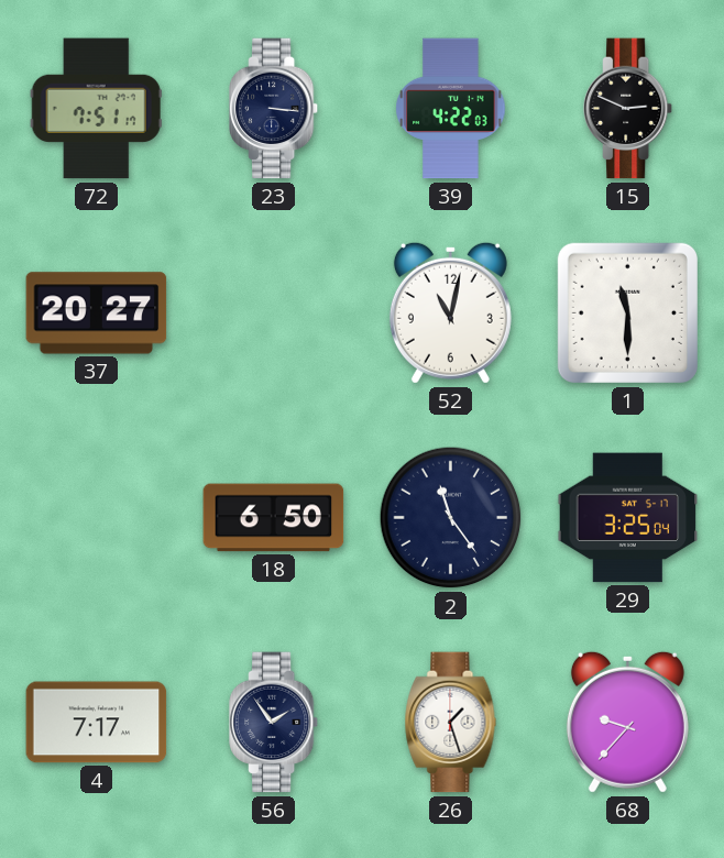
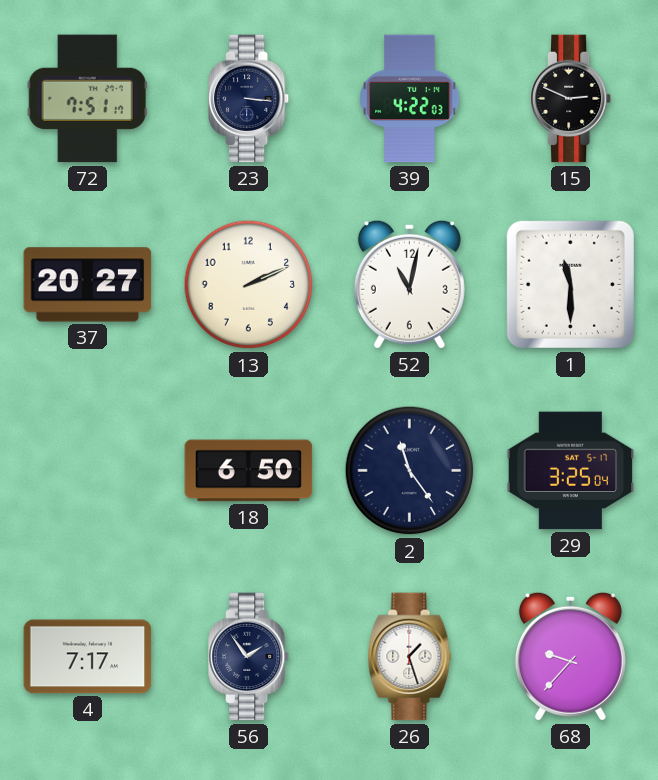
13: none -> 2:11 (249, 285)
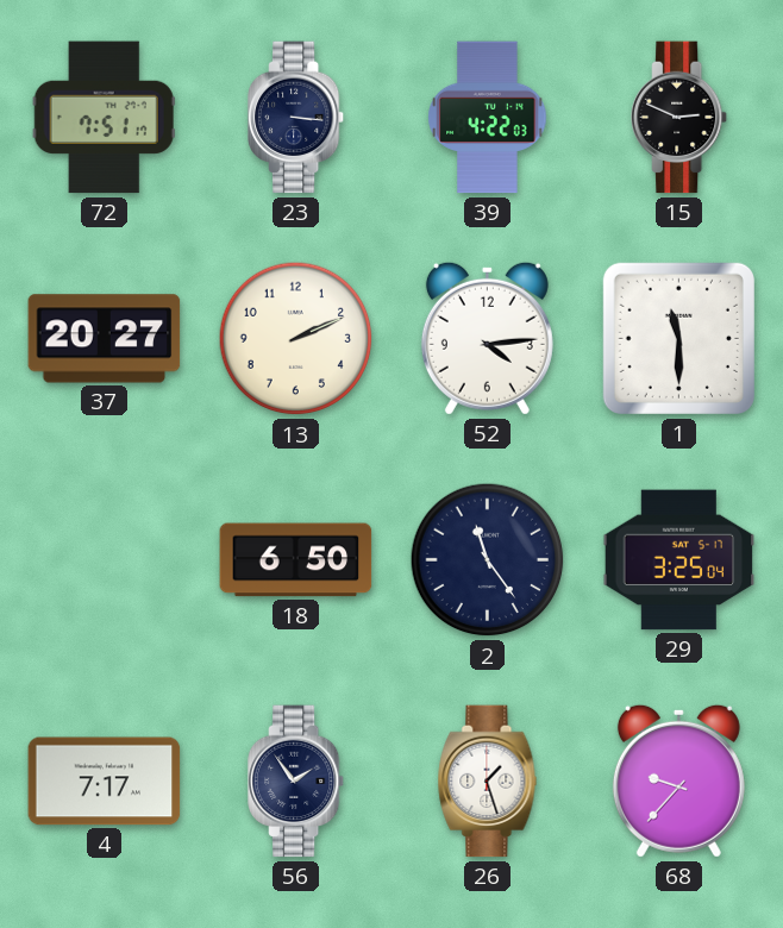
52: 11:02 -> 4:14 (487, 338)
